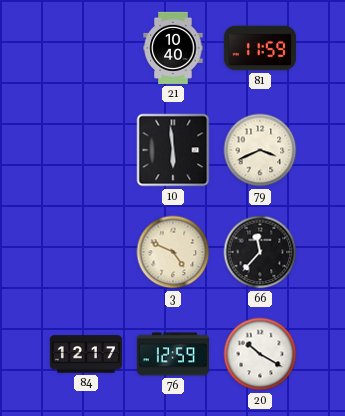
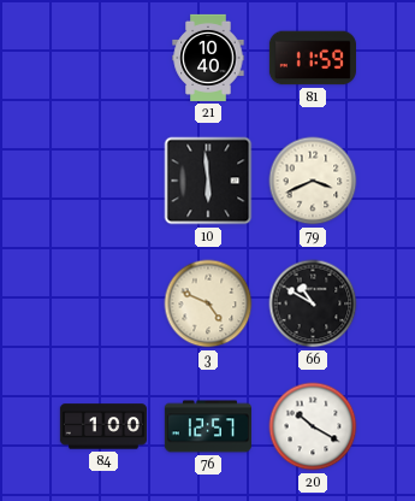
66: 11:37 -> 10:50 (313, 303)
84: 12:17 -> 1:00 (103, 426)
76: 12:59 -> 12:57 (208, 426)
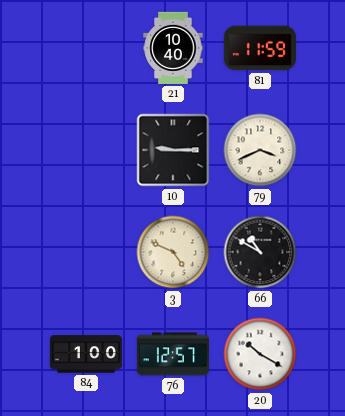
10: 5:59 -> 9:15 (173, 150)
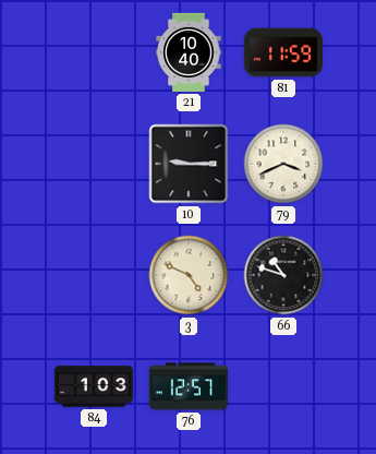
66: 10:50 -> 10:48 (283, 275)
84: 1:00 -> 1:03 (94, 386)
20: 10:20 -> none (260, 354)
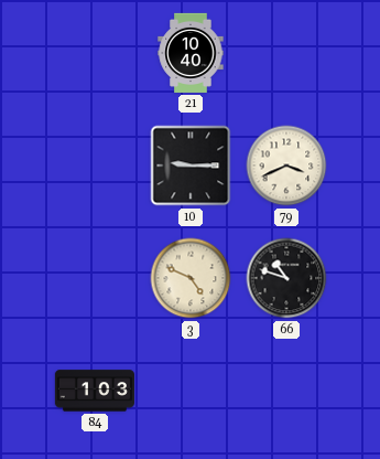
81: 11:59 -> none (283, 52)
76: 12:57 -> none (189, 386)
